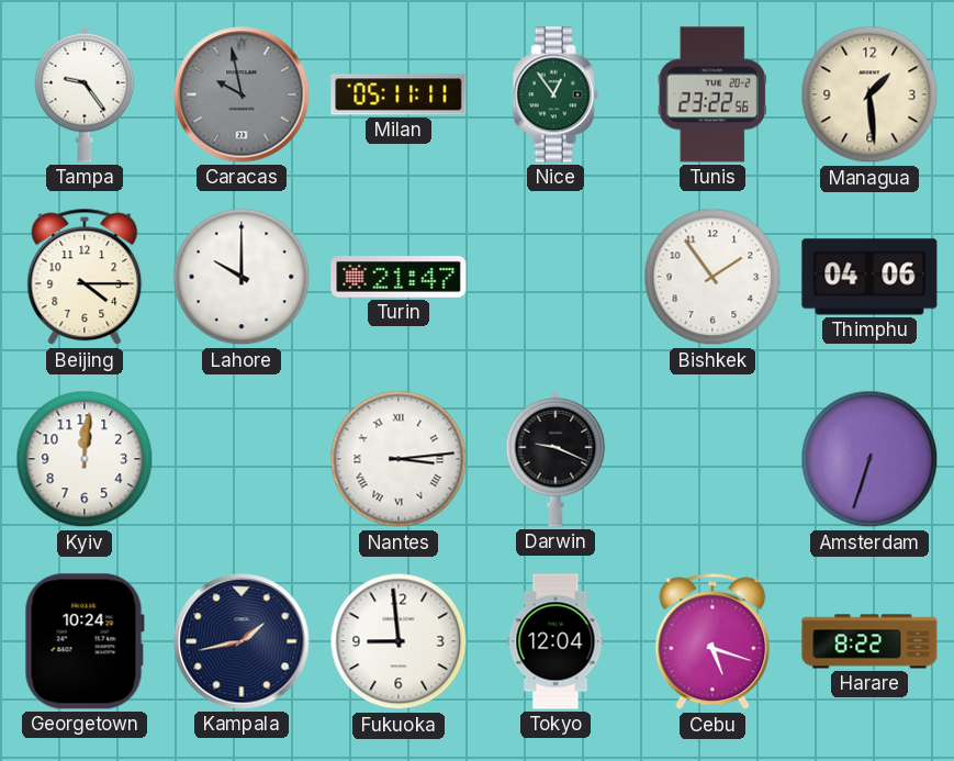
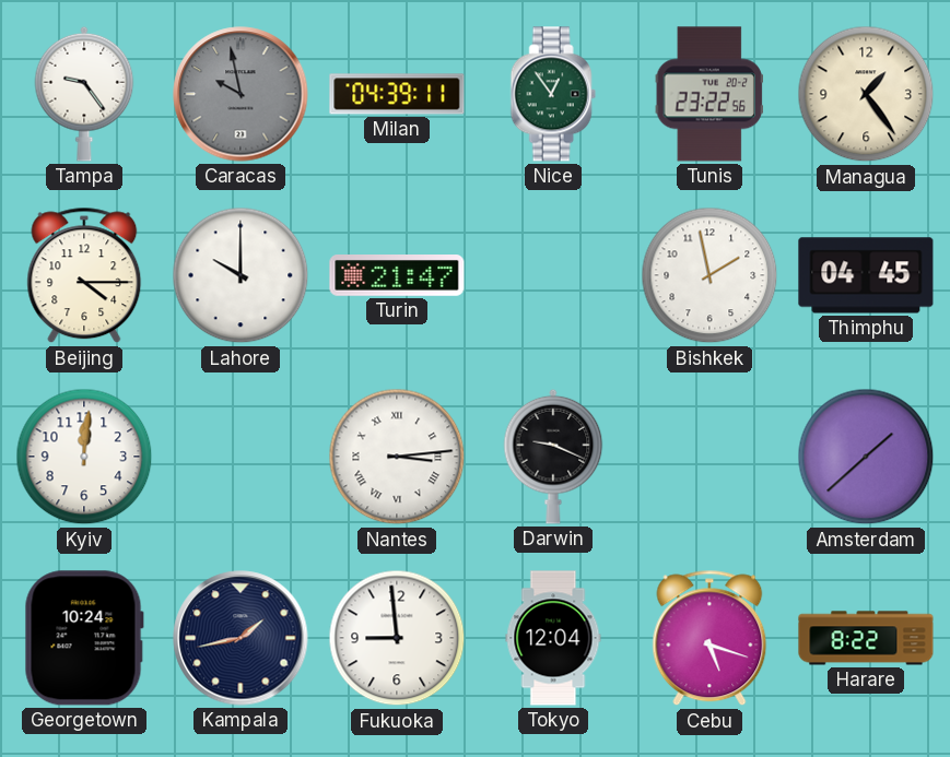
Milan: 05:11 -> 04:39 (397, 94)
Managua: 1:29 -> 1:24 (866, 94)
Bishkek: 1:54 -> 1:58 (709, 275)
Thimphu: 04:06 -> 04:45 (866, 275)
Amsterdam: 6:33 -> 1:38 (866, 457)
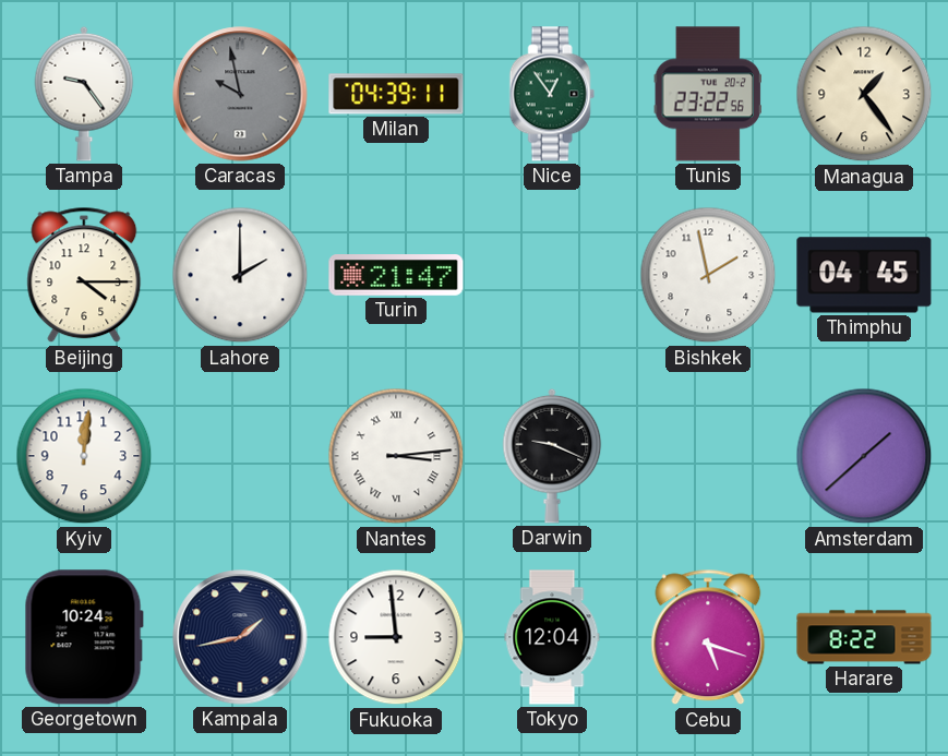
Lahore: 10:00 -> 2:00 (240, 275)
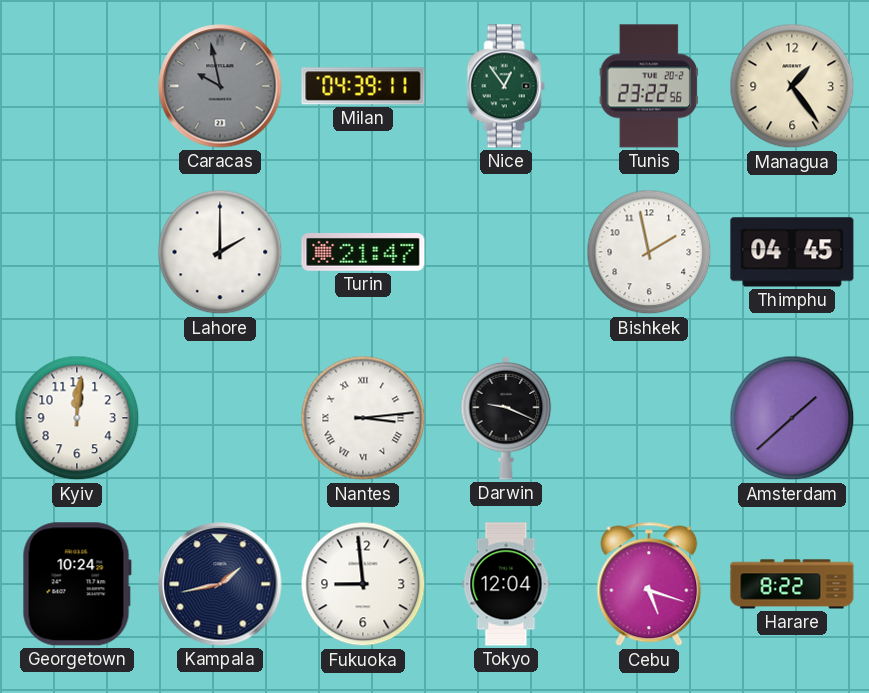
Tampa: 9:24 -> none (84, 94)
Beijing: 4:15 -> none (84, 275)
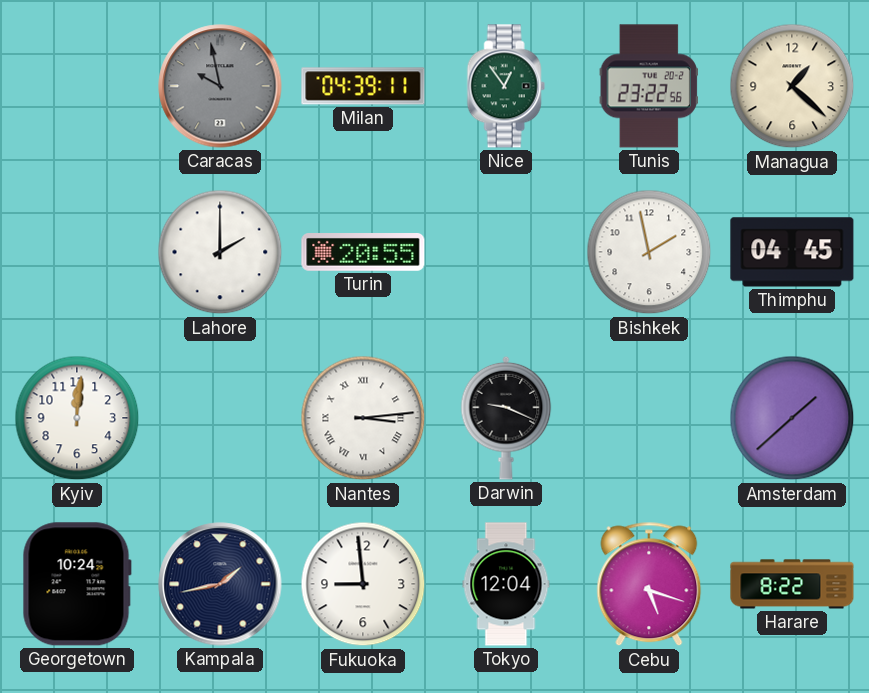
Managua: 1:24 -> 1:22 (792, 86)
Turin: 21:47 -> 20:55 (363, 253)
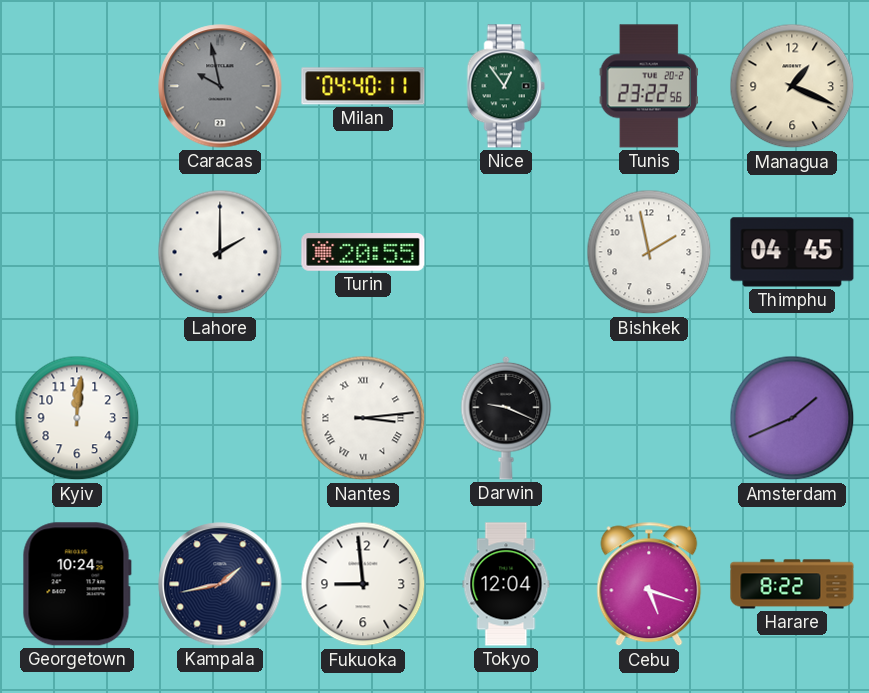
Milan: 04:39 -> 04:40 (363, 86)
Managua: 1:22 -> 1:19 (792, 86)
Amsterdam: 1:38 -> 1:41 (792, 418)
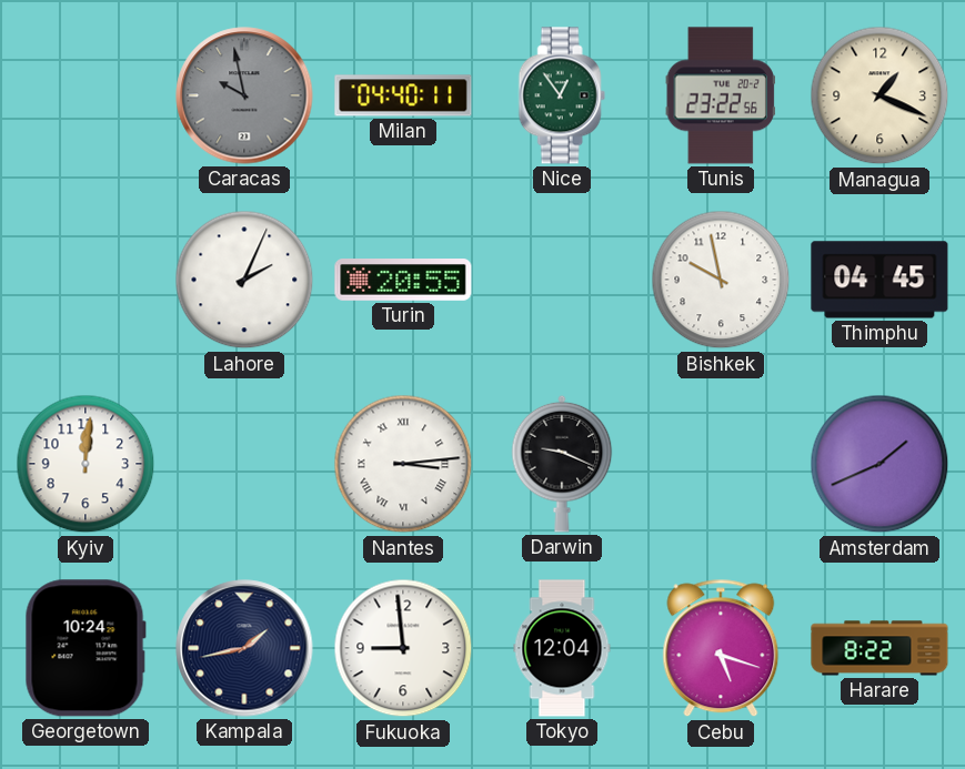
Lahore: 2:00 -> 2:04 (244, 280)
Bishkek: 1:58 -> 9:58 (721, 280)
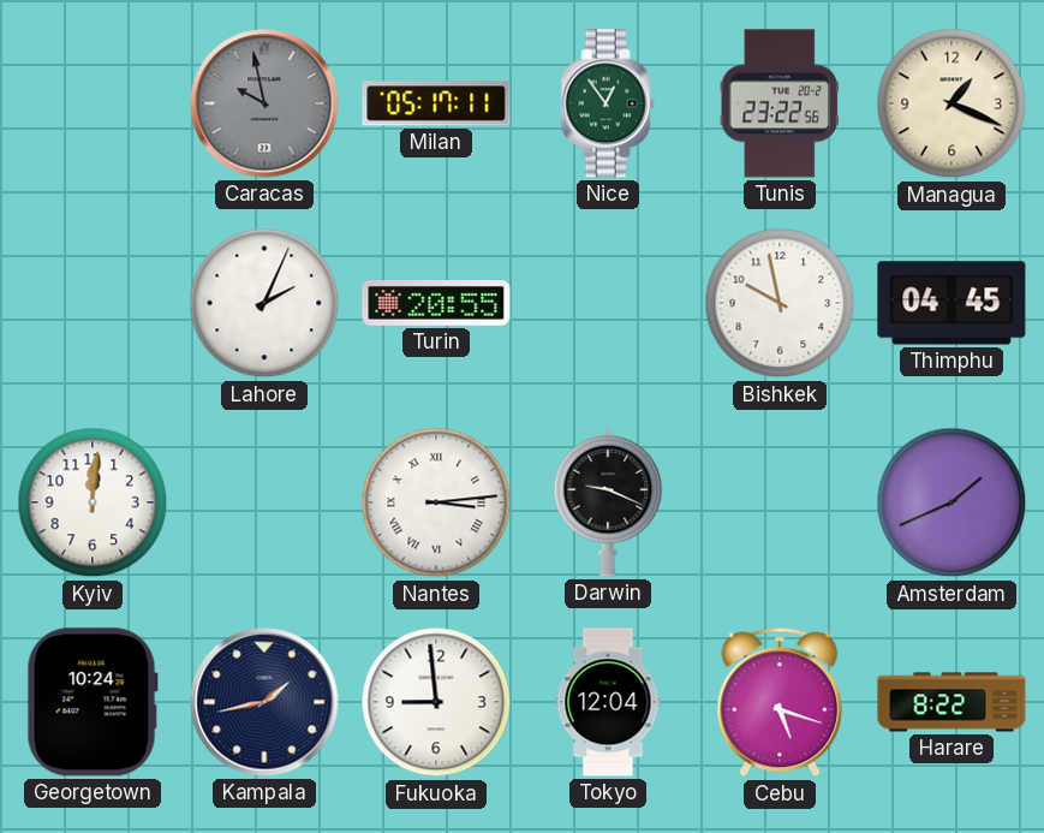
Milan: 04:40 -> 05:17 (436, 103)
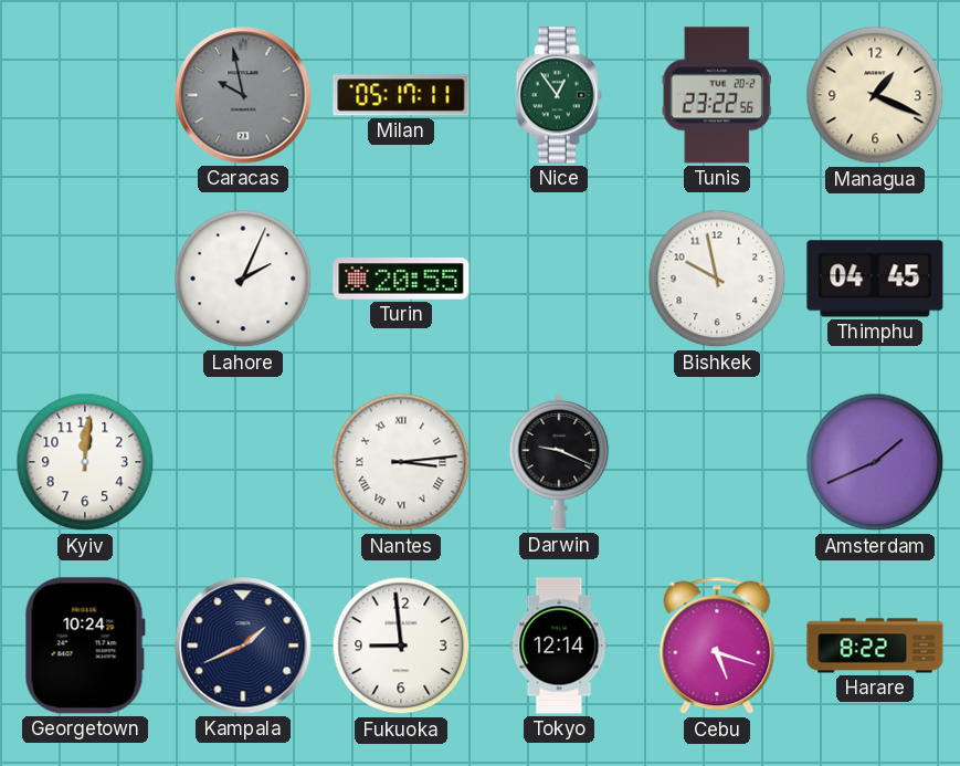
Kampala: 1:43 -> 1:41 (243, 646)
Tokyo: 12:04 -> 12:14 (559, 646)
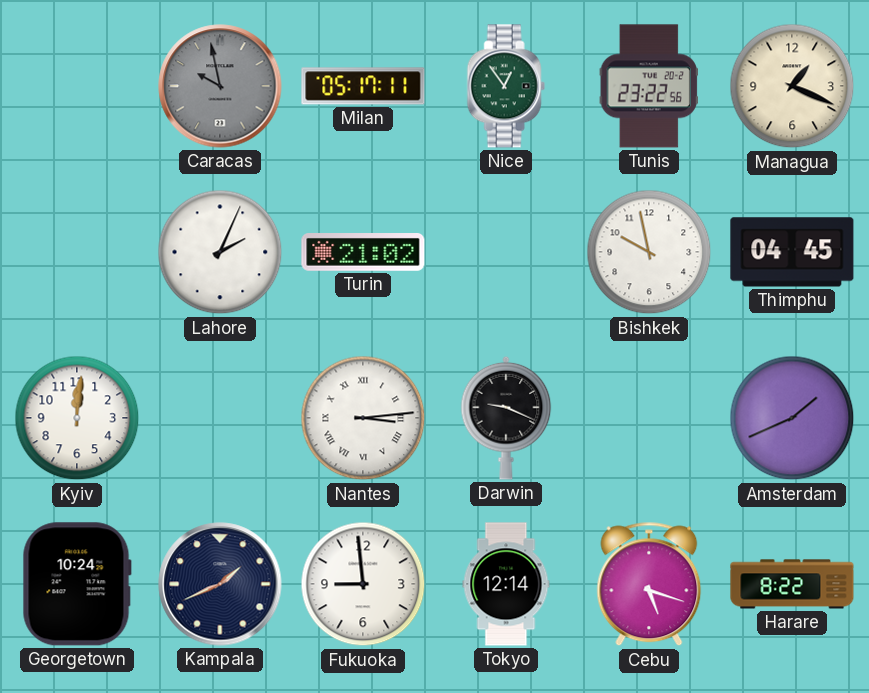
Turin: 20:55 -> 21:02 (363, 253)
